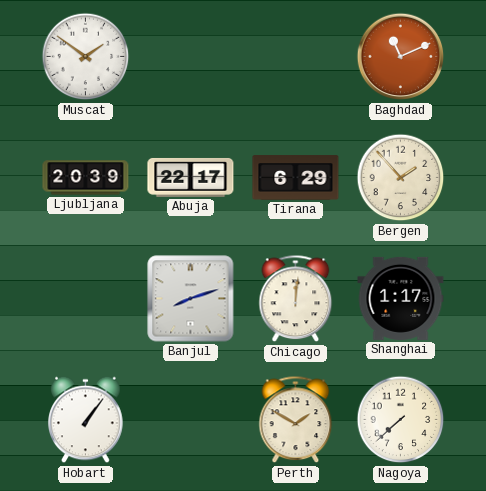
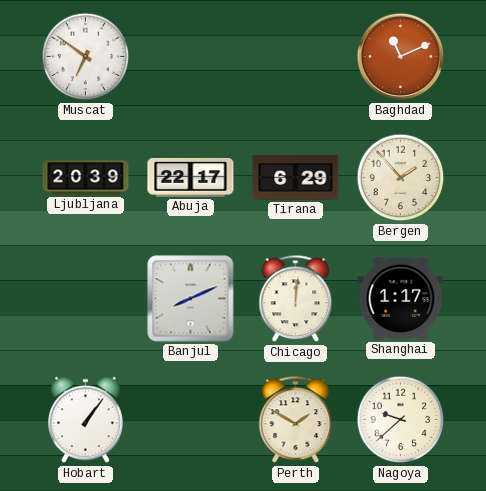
Muscat: 1:51 -> 6:51 (86, 57)
Banjul: 8:12 -> 8:11 (191, 299)
Nagoya: 7:38 -> 9:38 (401, 420)
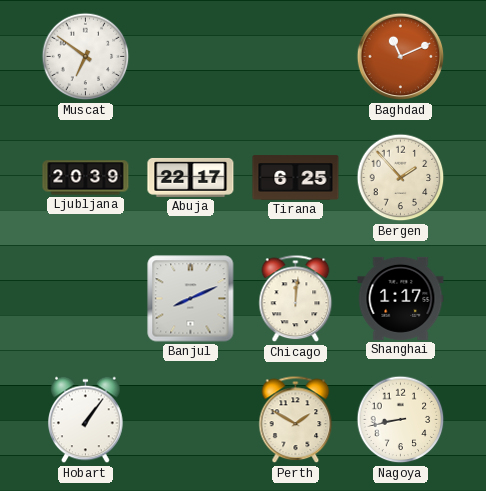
Tirana: 6:29 -> 6:25 (296, 178)
Nagoya: 9:38 -> 8:43 (401, 420)
